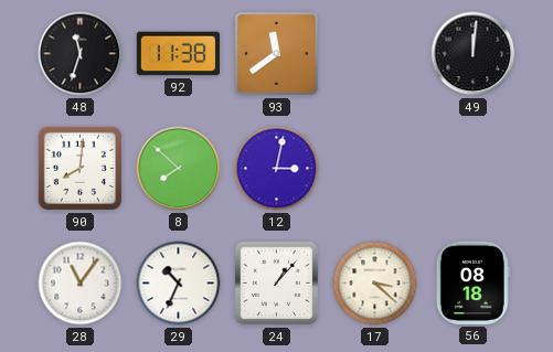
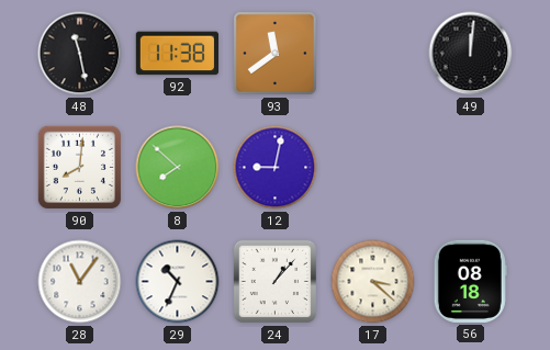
48: 11:33 -> 11:28 (80, 54)
12: 3:02 -> 9:02 (276, 168)
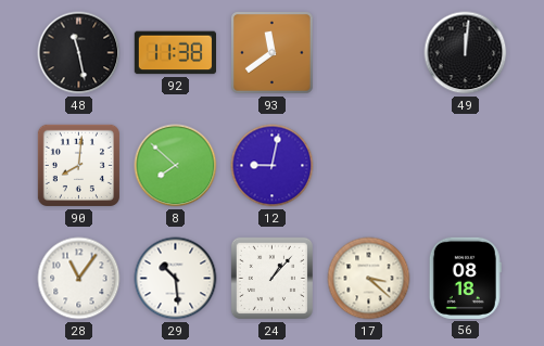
29: 10:34 -> 10:29 (176, 279)
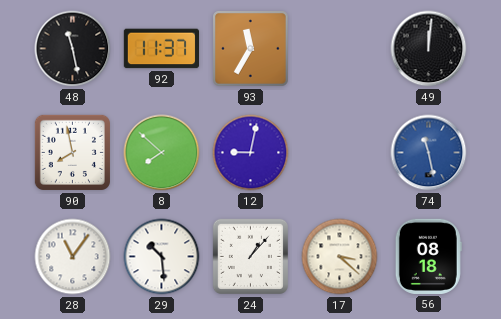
92: 11:38 -> 11:37 (161, 49)
93: 11:39 -> 11:35 (251, 49)
90: 8:01 -> 7:58 (72, 152)
74: none -> 11:28 (429, 153)
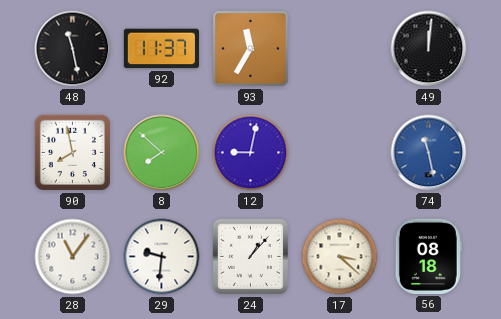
29: 10:29 -> 9:31 (162, 257)
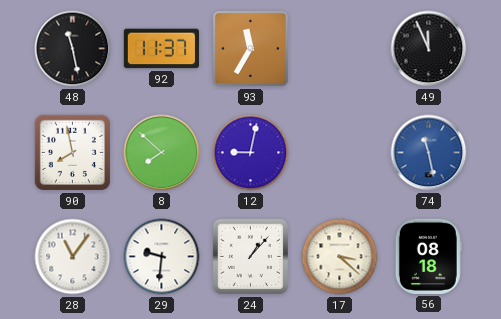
49: 12:01 -> 11:56 (429, 49)
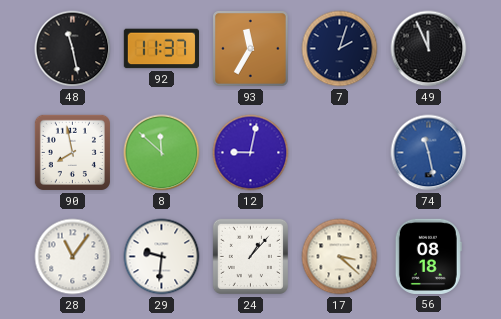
7: none -> 2:03 (340, 49)
8: 7:52 -> 11:52 (162, 153)
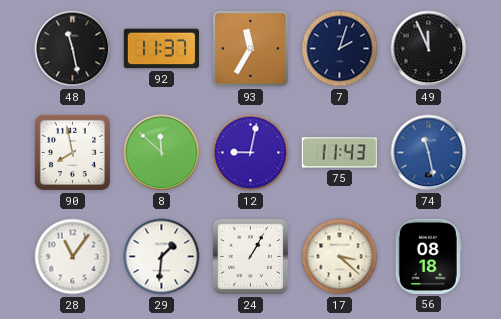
75: none -> 11:43 (339, 153)
29: 9:31 -> 1:31 (162, 257)
24: 1:07 -> 1:05 (250, 256)
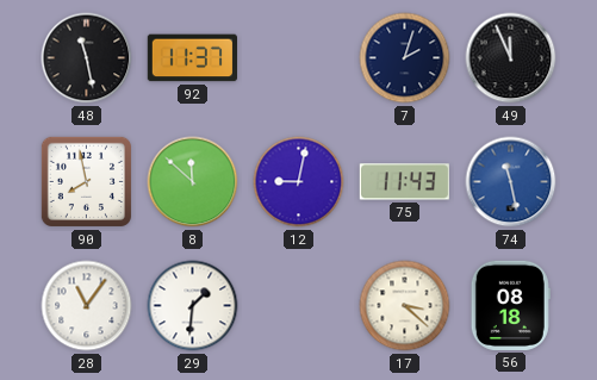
93: 11:35 -> none (251, 49)
24: 1:05 -> none (250, 256)
